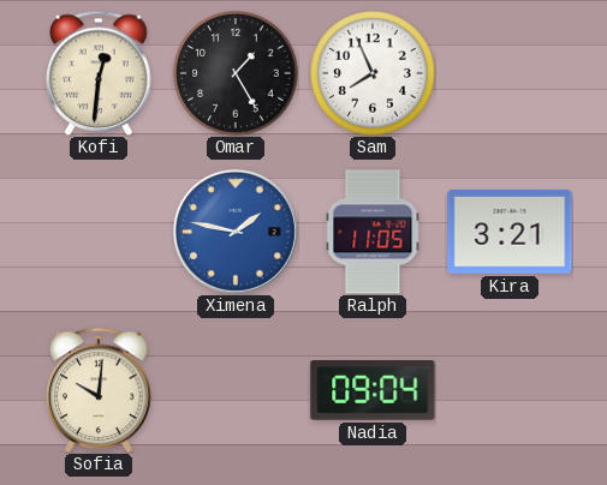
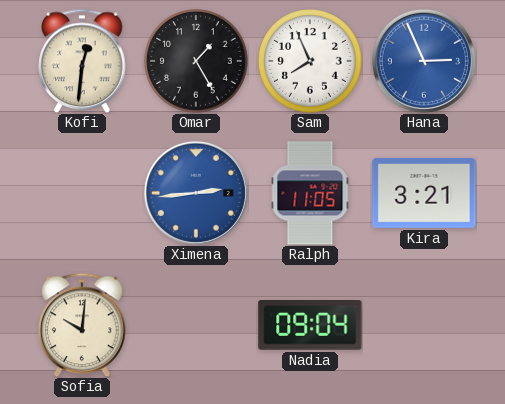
Hana: none -> 2:56 (424, 61)
Ximena: 1:47 -> 2:44 (196, 193)
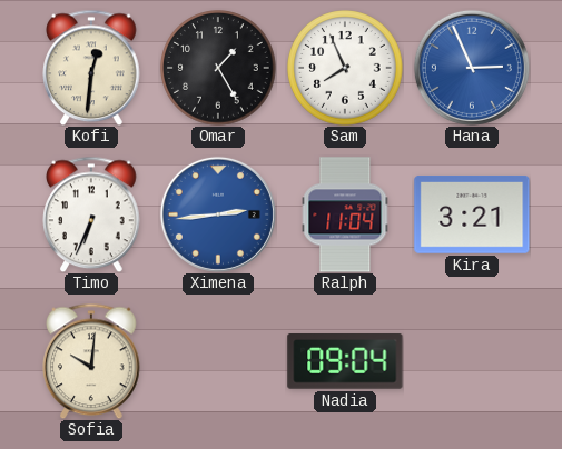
Timo: none -> 6:34 (91, 214)
Ralph: 11:05 -> 11:04 (345, 214)
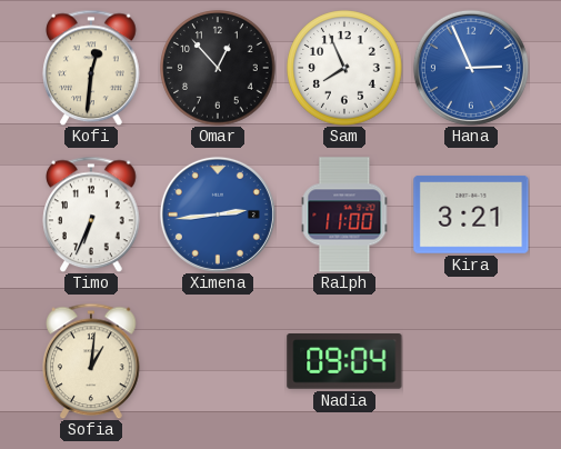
Omar: 1:25 -> 12:53 (218, 68)
Ralph: 11:04 -> 11:00 (344, 214)
Sofia: 10:01 -> 1:01 (91, 361)
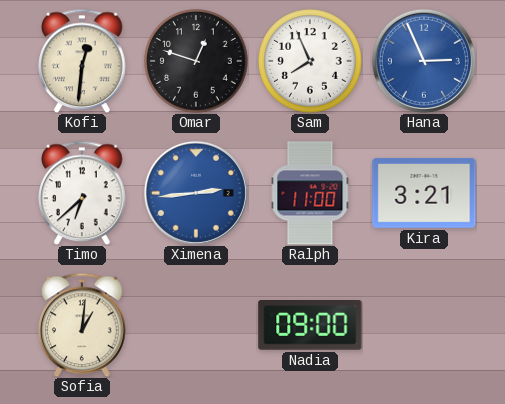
Omar: 12:53 -> 12:48 (196, 61)
Timo: 6:34 -> 6:38 (82, 193)
Nadia: 09:04 -> 09:00 (310, 326)
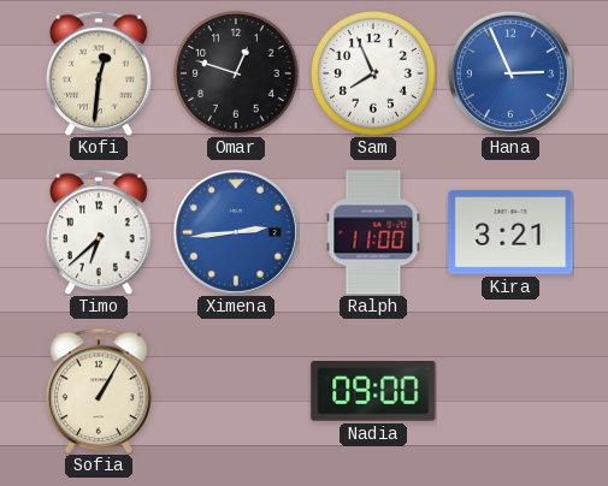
Sofia: 1:01 -> 1:05 (99, 391)
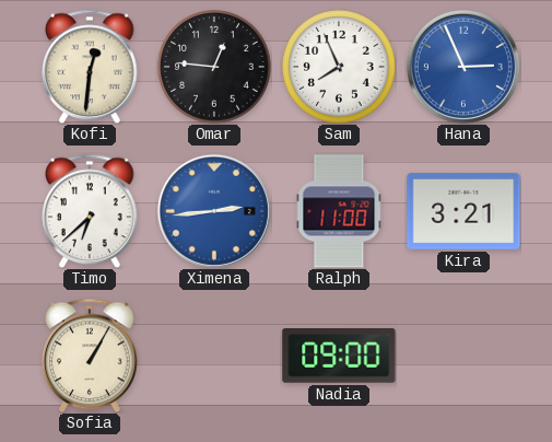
Omar: 12:48 -> 12:46 (214, 67)
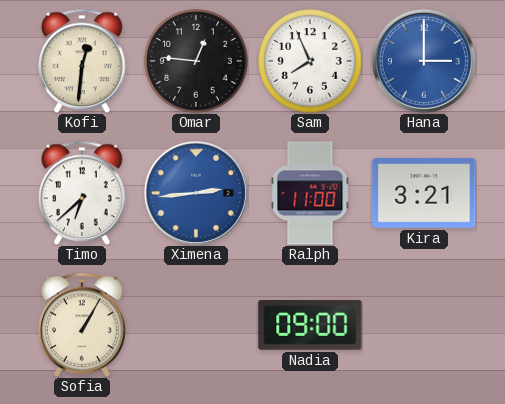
Hana: 2:56 -> 3:00 (424, 61)
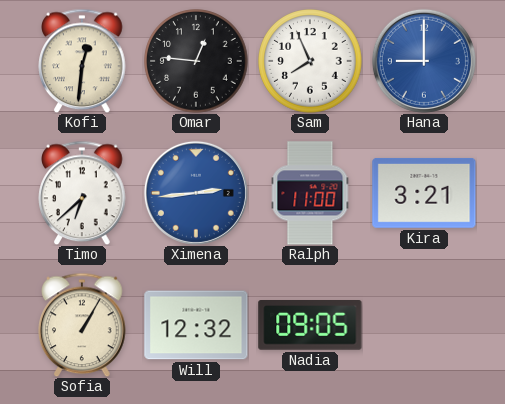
Hana: 3:00 -> 9:00 (424, 61)
Will: none -> 12:32 (196, 325)
Nadia: 09:00 -> 09:05 (310, 326)
